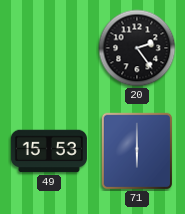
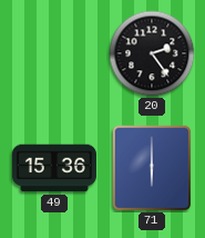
49: 15:53 -> 15:36 (54, 168)
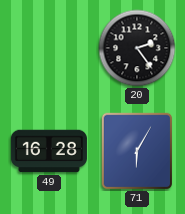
49: 15:36 -> 16:28 (49, 151)
71: 6:00 -> 6:05 (137, 151)
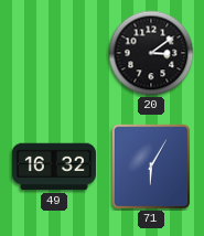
20: 2:24 -> 3:09 (151, 53)
49: 16:28 -> 16:32 (54, 167)
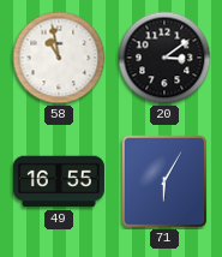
58: none -> 10:58 (59, 58)
49: 16:32 -> 16:55 (59, 181)
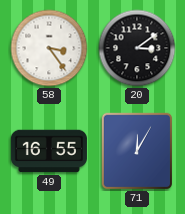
58: 10:58 -> 3:24 (49, 48)
71: 6:05 -> 12:05 (137, 151)
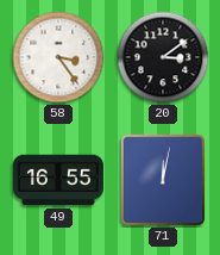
71: 12:05 -> 12:02 (163, 180)
